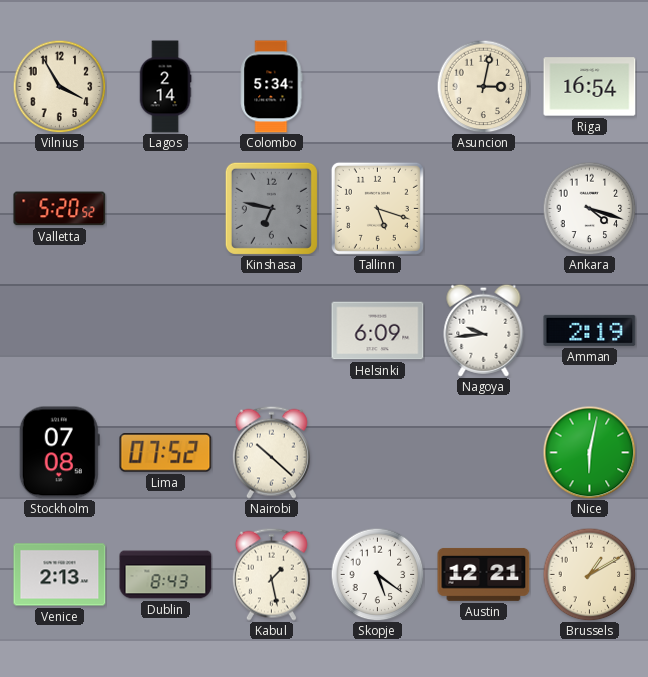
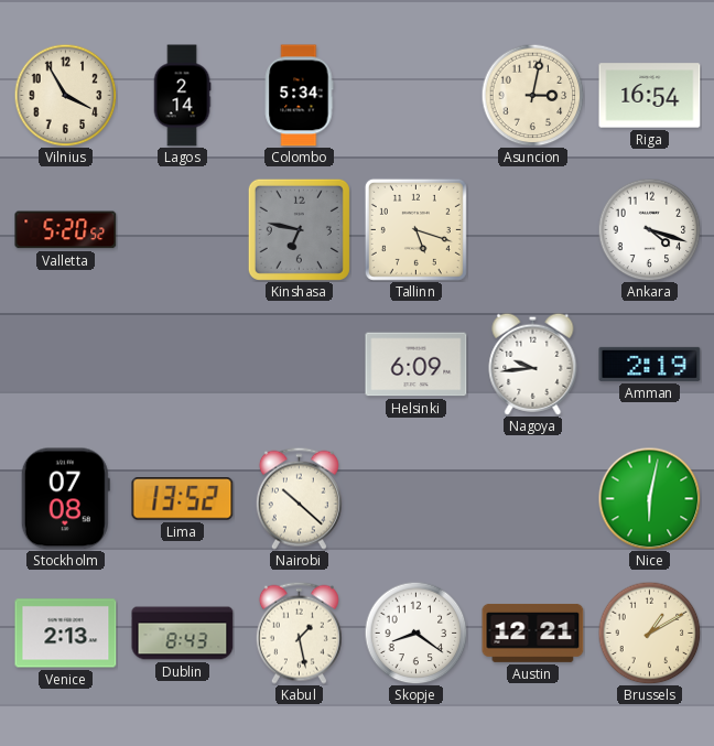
Lima: 07:52 -> 13:52 (183, 499)
Skopje: 5:21 -> 8:21 (415, 633)
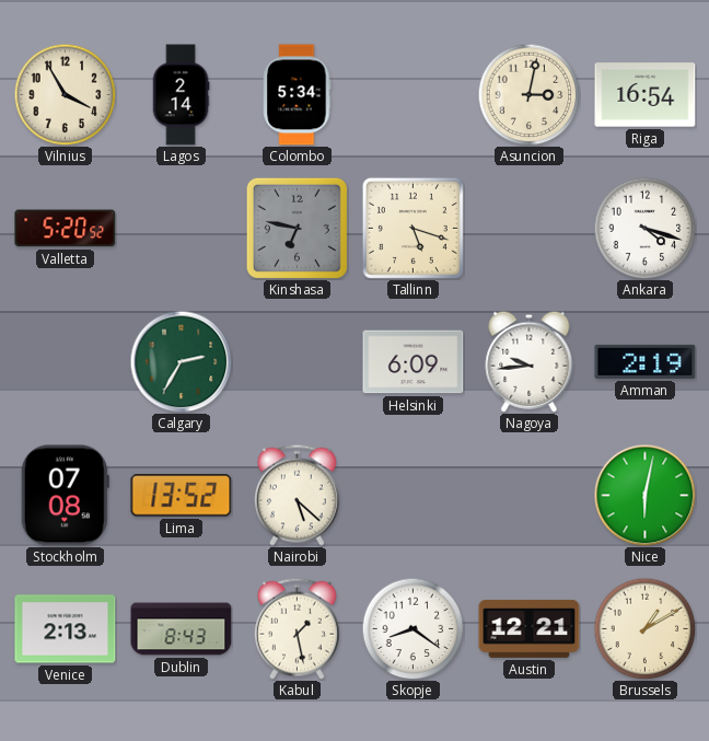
Calgary: none -> 2:35 (181, 361)
Nairobi: 10:22 -> 5:22 (297, 495)
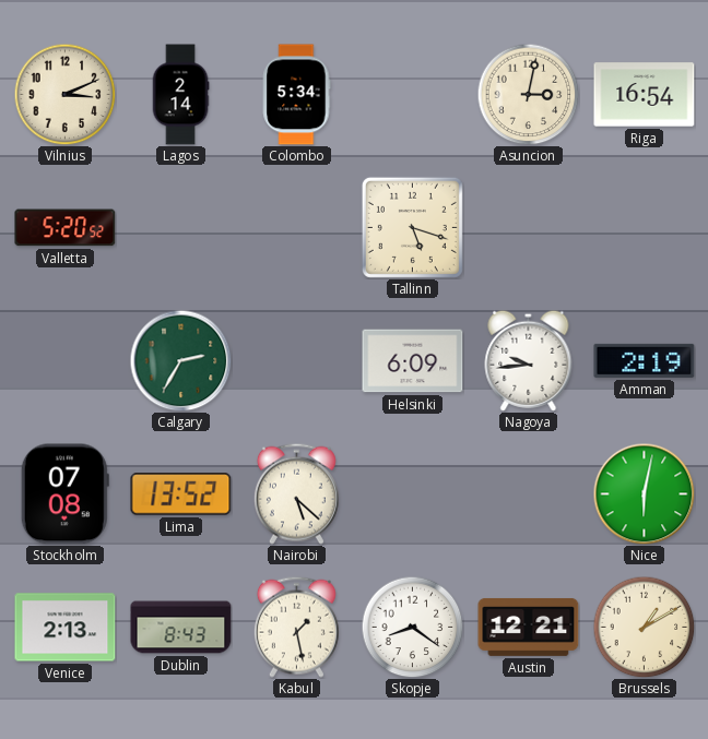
Vilnius: 3:55 -> 3:11 (64, 94)
Kinshasa: 6:47 -> none (297, 228)
Ankara: 4:18 -> none (644, 228)
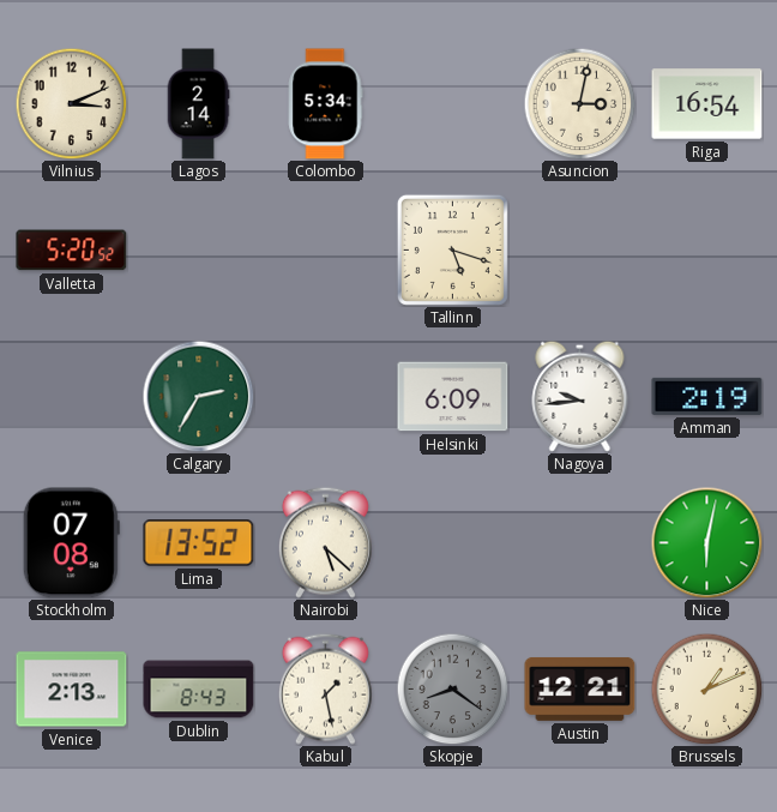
Skopje dial: white -> grey (452, 688)
Brussels: 1:10 -> 1:11 (706, 688)
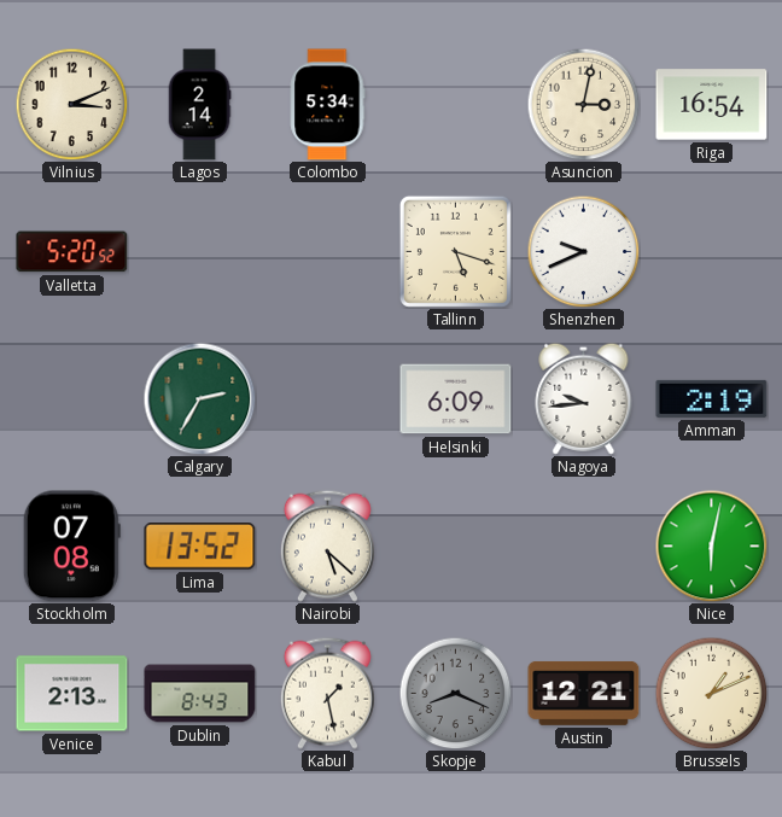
Shenzhen: none -> 9:41 (583, 251)
Skopje: 8:21 -> 8:19 (455, 693)
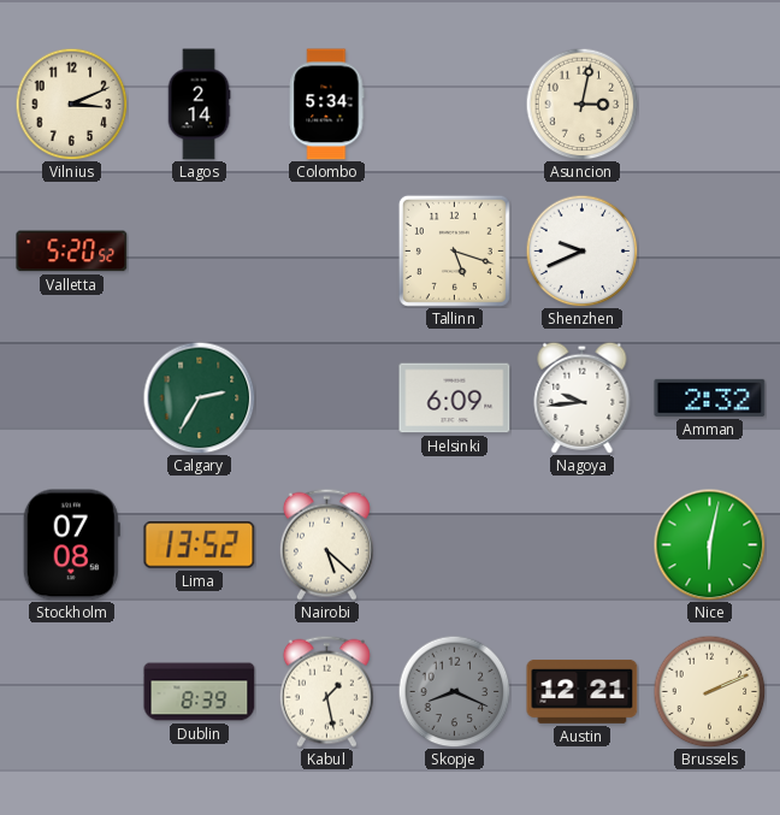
Riga: 16:54 -> none (712, 105)
Amman: 2:19 -> 2:32 (710, 397)
Venice: 2:13 -> none (72, 694)
Dublin: 8:43 -> 8:39 (200, 692)
Brussels: 1:11 -> 2:11 (709, 691)
